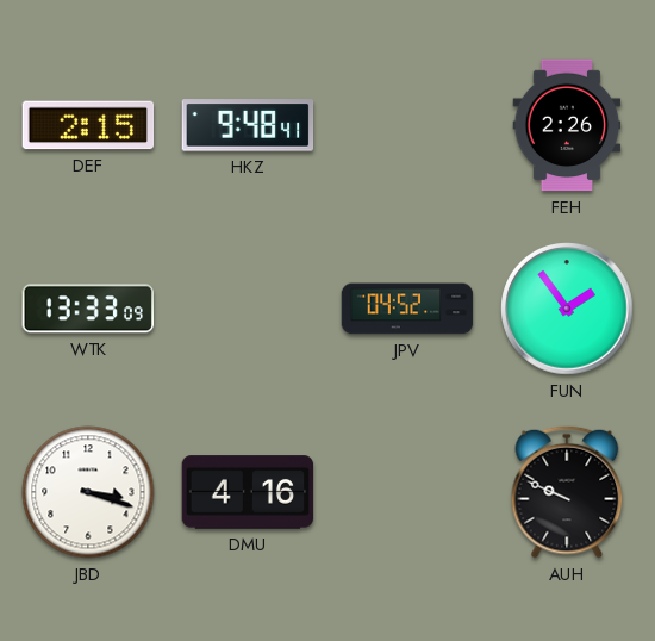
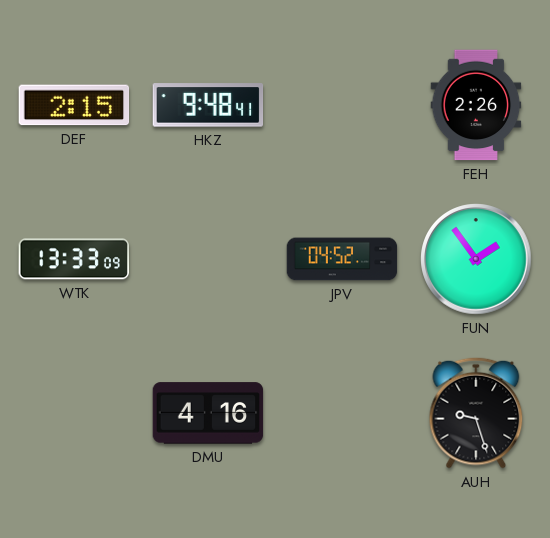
JBD: 3:18 -> none (88, 492)
AUH: 9:49 -> 9:27 (476, 413)
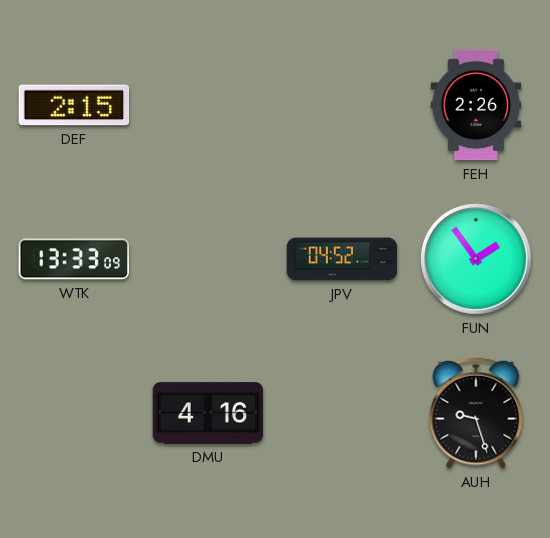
HKZ: 9:48 -> none (208, 105)
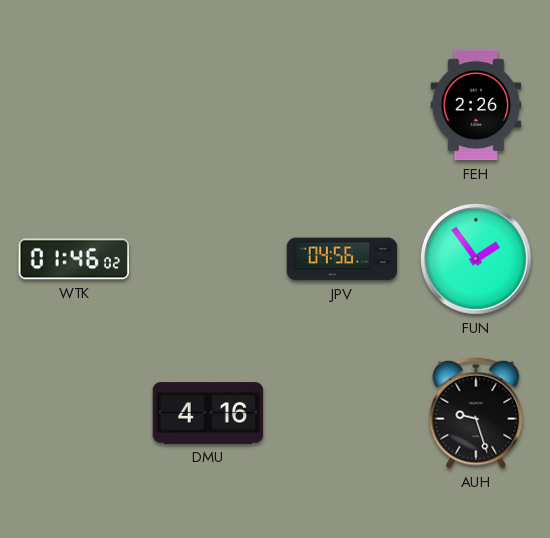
DEF: 2:15 -> none (74, 105)
WTK: 13:33 -> 01:46 (73, 259)
JPV: 04:52 -> 04:56 (342, 259)
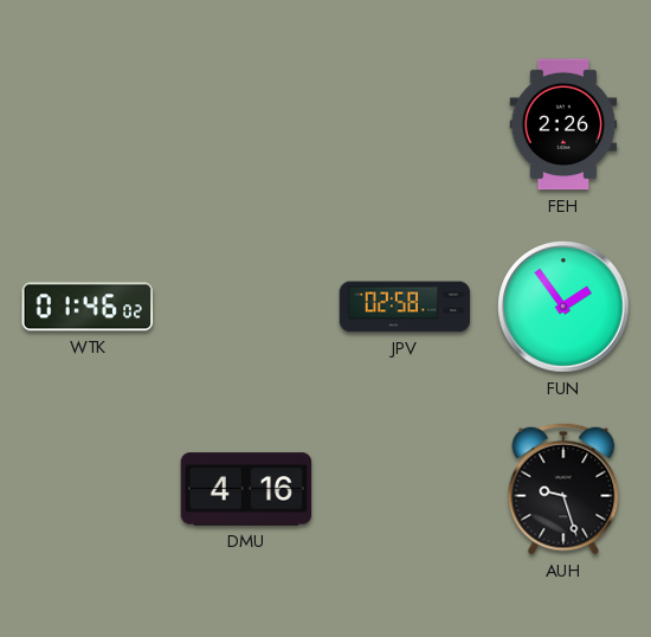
JPV: 04:56 -> 02:58 (405, 307)
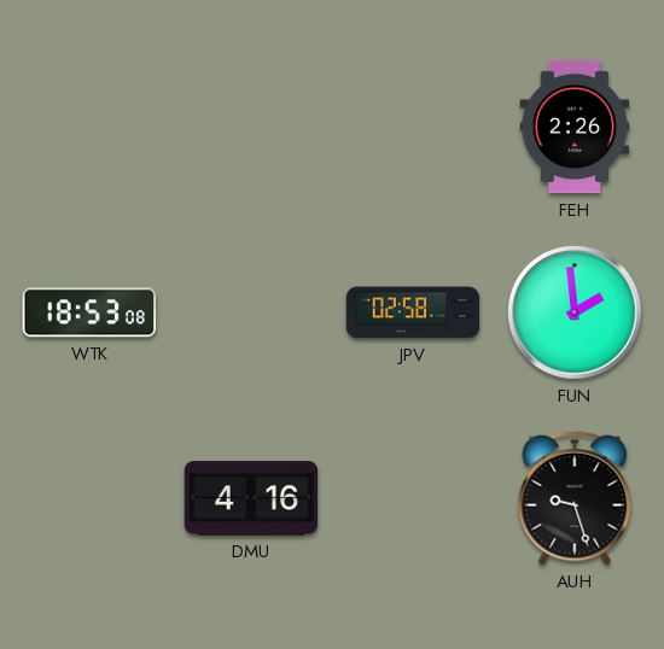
WTK: 01:46 -> 18:53 (88, 312)
FUN: 1:54 -> 1:59 (575, 312)
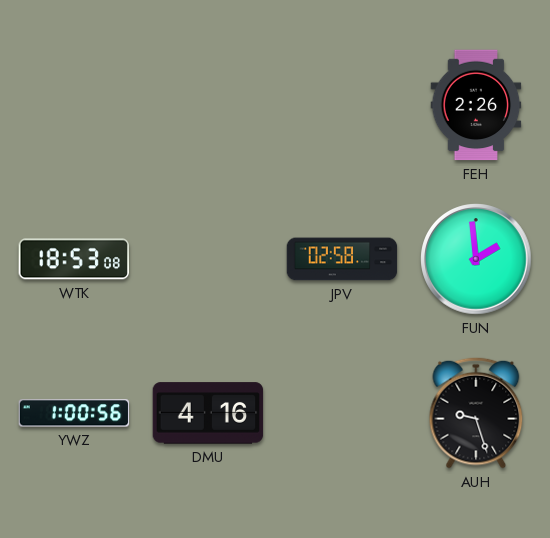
YWZ: none -> 1:00 (74, 413)
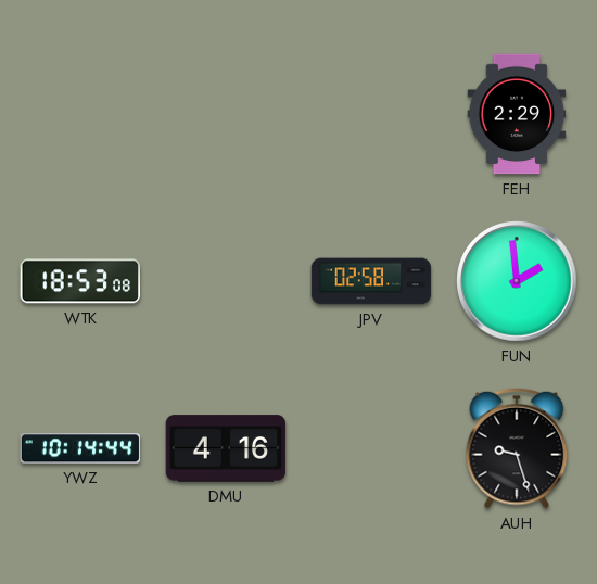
FEH: 2:26 -> 2:29 (517, 114)
YWZ: 1:00 -> 10:14 (80, 448)
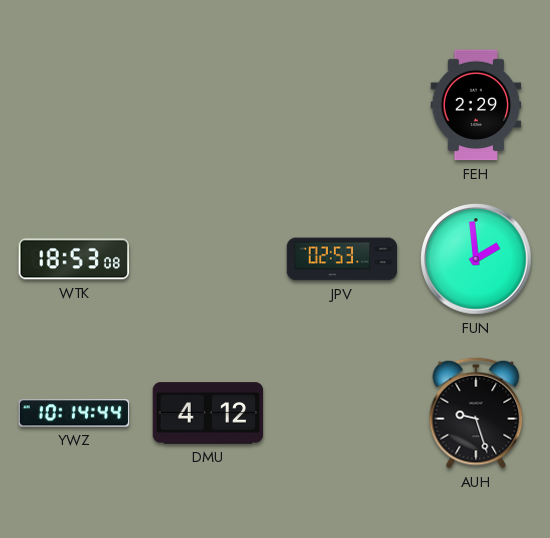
JPV: 02:58 -> 02:53 (342, 259)
DMU: 4:16 -> 4:12 (208, 413)
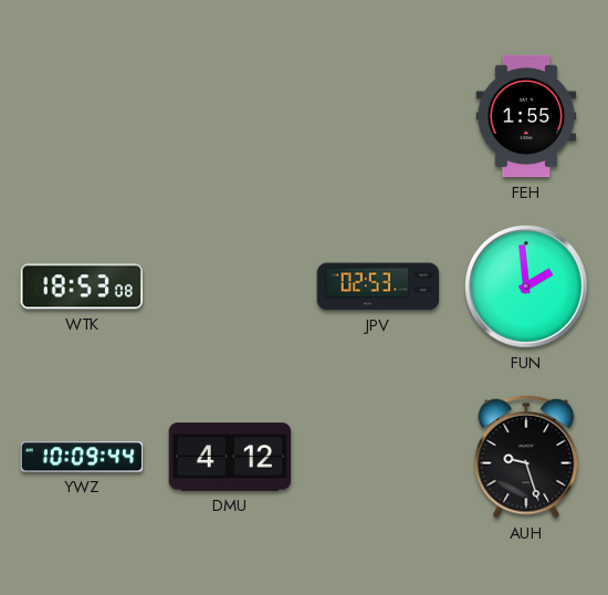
FEH: 2:29 -> 1:55 (526, 116)
YWZ: 10:14 -> 10:09 (82, 457)
